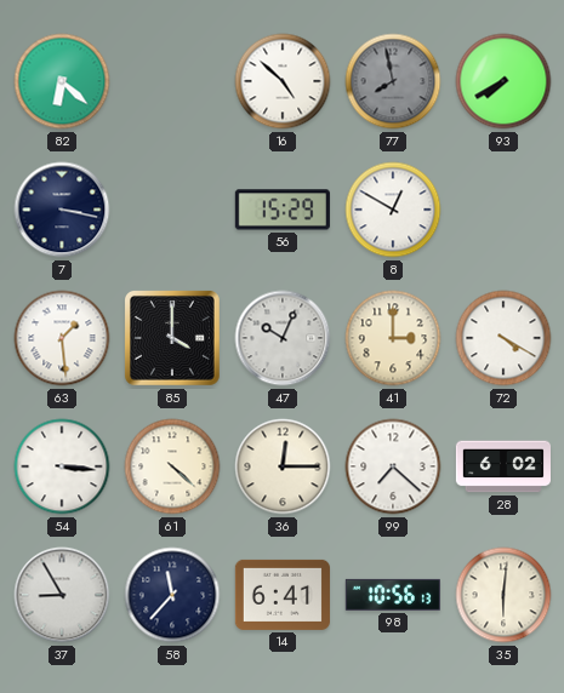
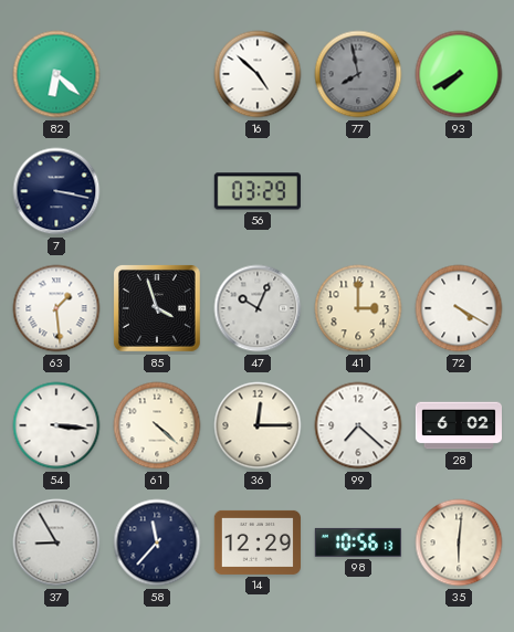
56: 15:29 -> 03:29 (258, 191)
8: 12:50 -> none (393, 210)
85: 4:00 -> 3:57 (157, 308)
14: 6:41 -> 12:29 (258, 543)
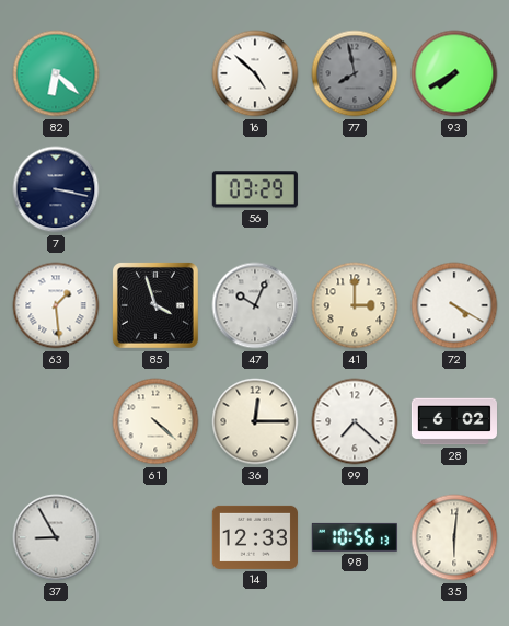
54: 3:16 -> none (56, 425)
58: 11:37 -> none (157, 543)
14: 12:29 -> 12:33 (255, 537)
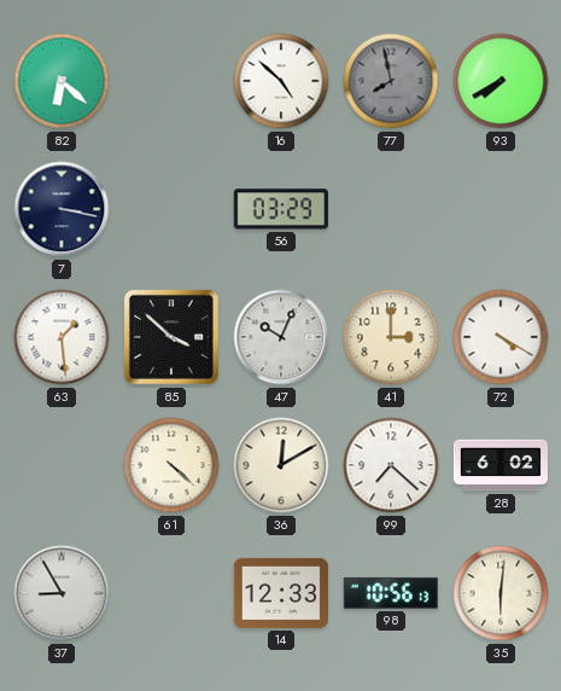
85: 3:57 -> 3:52 (171, 337)
36: 12:15 -> 12:10 (281, 465)
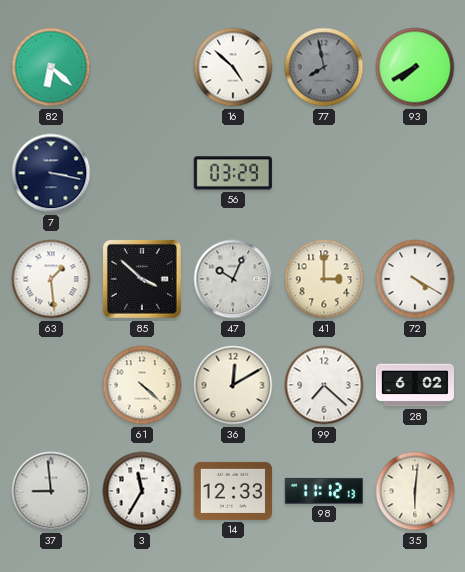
37: 8:55 -> 8:59 (51, 491)
3: none -> 11:35 (142, 491)
98: 10:56 -> 11:12 (324, 491)
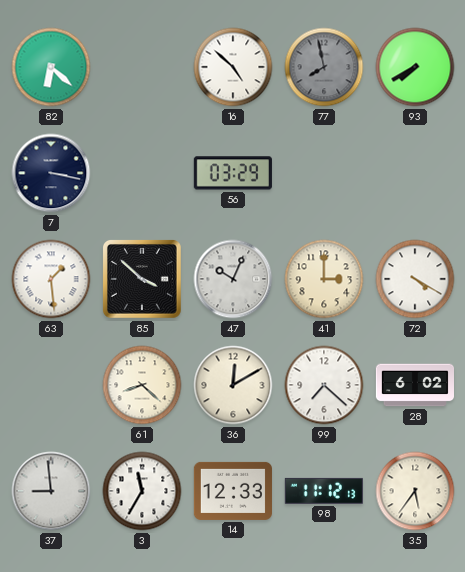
61: 4:22 -> 8:22 (142, 385)
35: 6:01 -> 5:36 (415, 491)
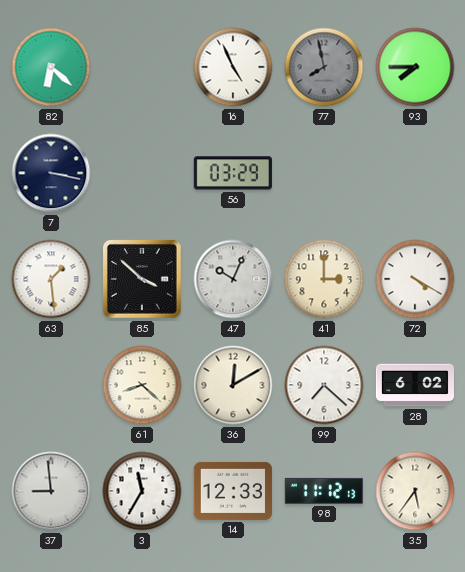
16: 4:52 -> 4:56 (233, 67)
93: 7:40 -> 7:45 (415, 67)
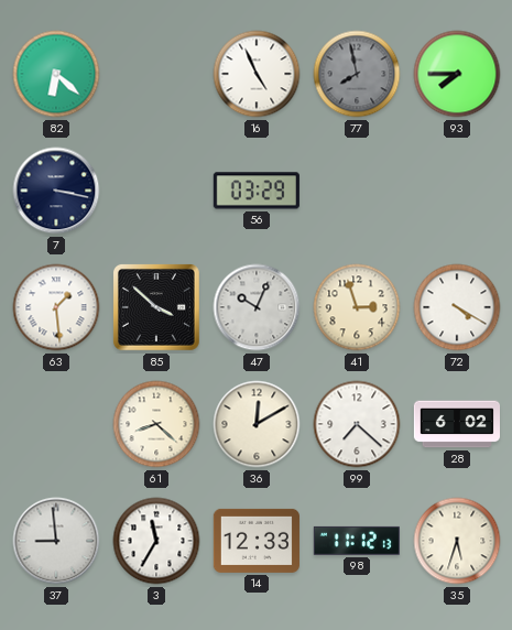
41: 3:00 -> 2:57 (357, 307)
35: 5:36 -> 5:33 (457, 541)
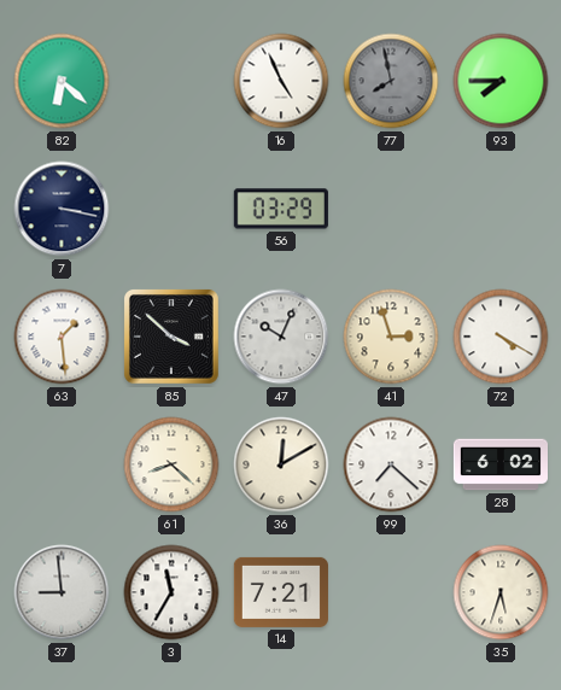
14: 12:33 -> 7:21 (281, 592)
98: 11:12 -> none (357, 541)
